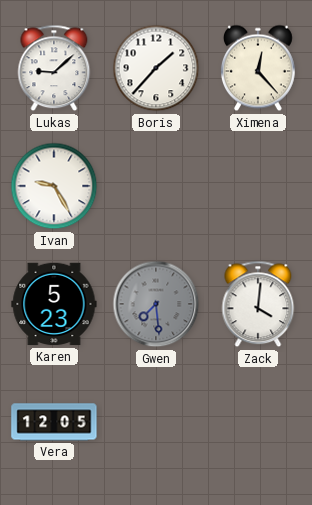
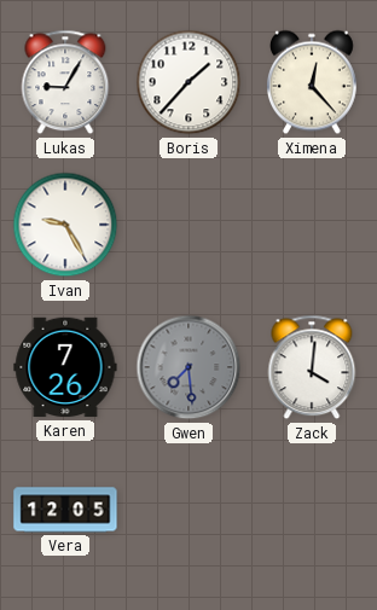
Lukas: 9:08 -> 9:05 (65, 82)
Karen: 5:23 -> 7:26 (65, 367)
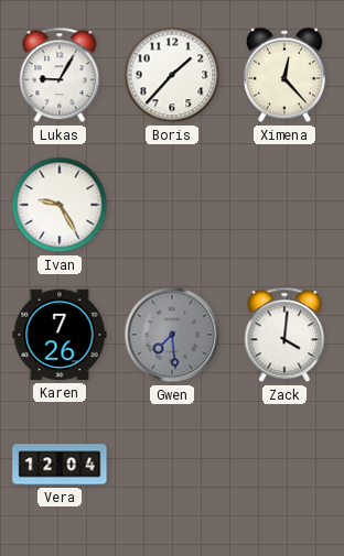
Vera: 12:05 -> 12:04 (60, 465)
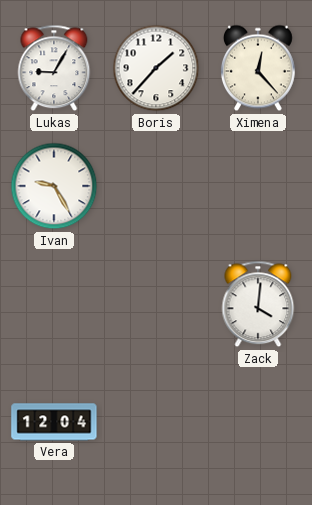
Karen: 7:26 -> none (60, 335)
Gwen: 7:29 -> none (172, 335)
